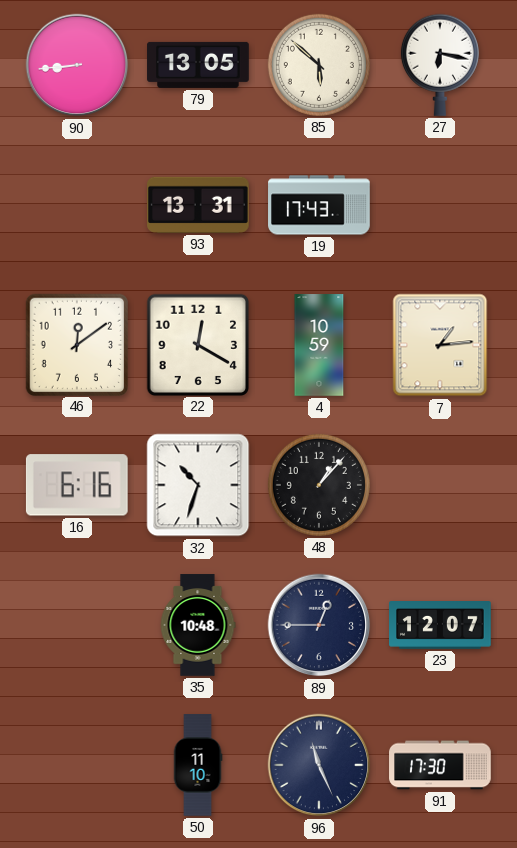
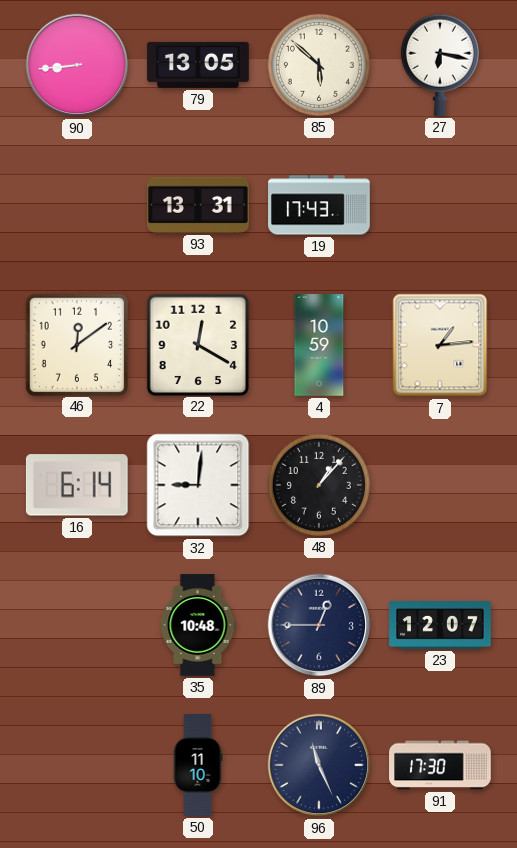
16: 6:16 -> 6:14 (77, 485)
32: 10:33 -> 9:01 (198, 485)
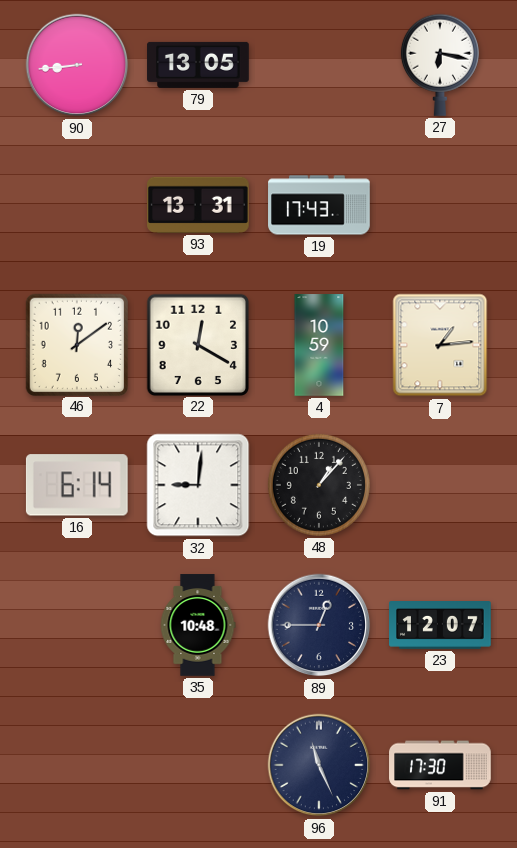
85: 5:52 -> none (319, 65)
50: 11:10 -> none (198, 765)
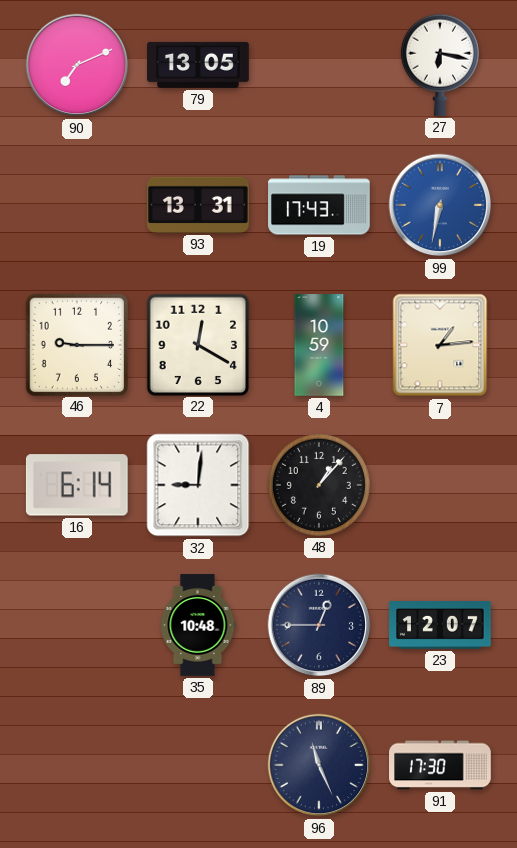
90: 8:44 -> 7:11 (77, 65)
99: none -> 6:32 (440, 205)
46: 12:09 -> 9:15 (76, 344)
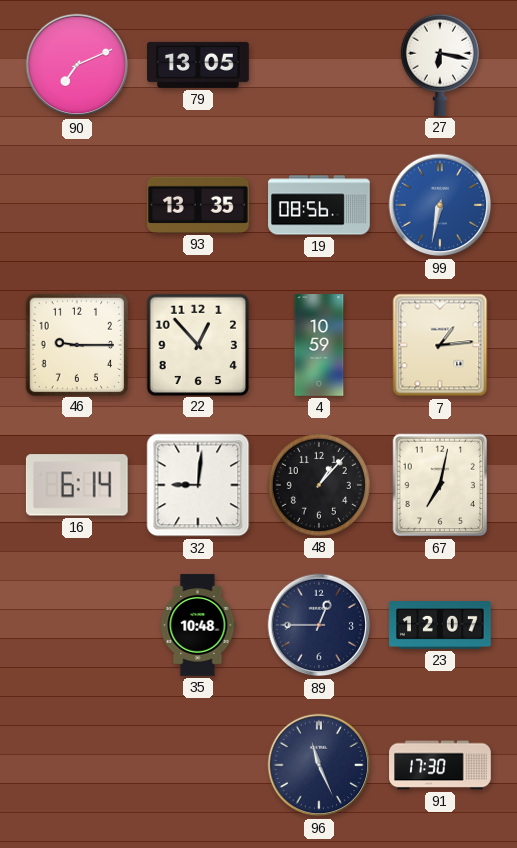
93: 13:31 -> 13:35 (199, 205)
19: 17:43 -> 08:56 (319, 205)
22: 12:20 -> 12:53 (197, 344)
67: none -> 7:02 (440, 485)
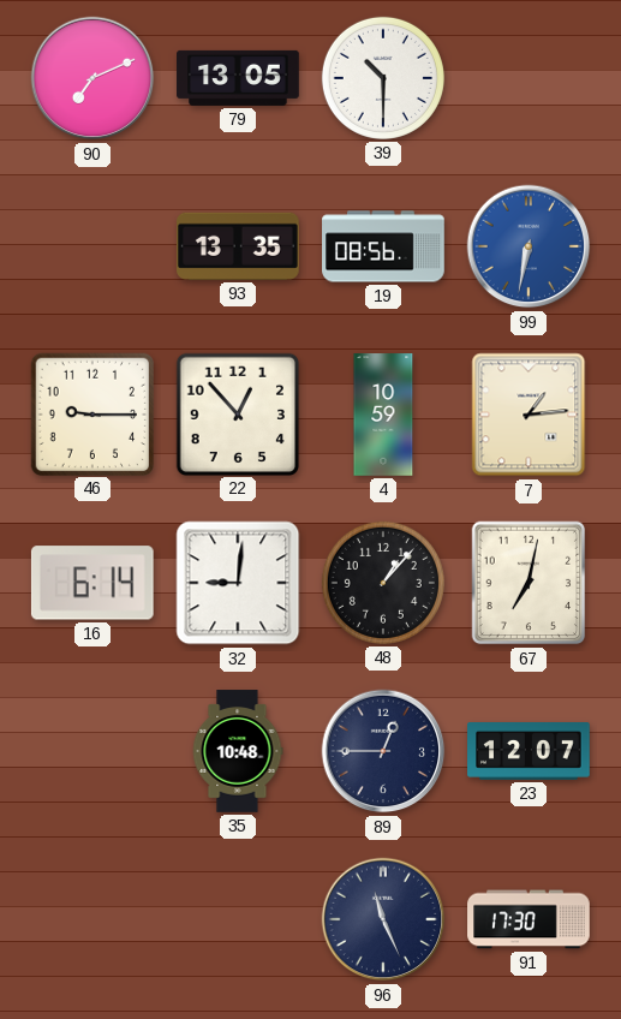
39: none -> 10:30 (383, 78)
27: 6:17 -> none (440, 65)
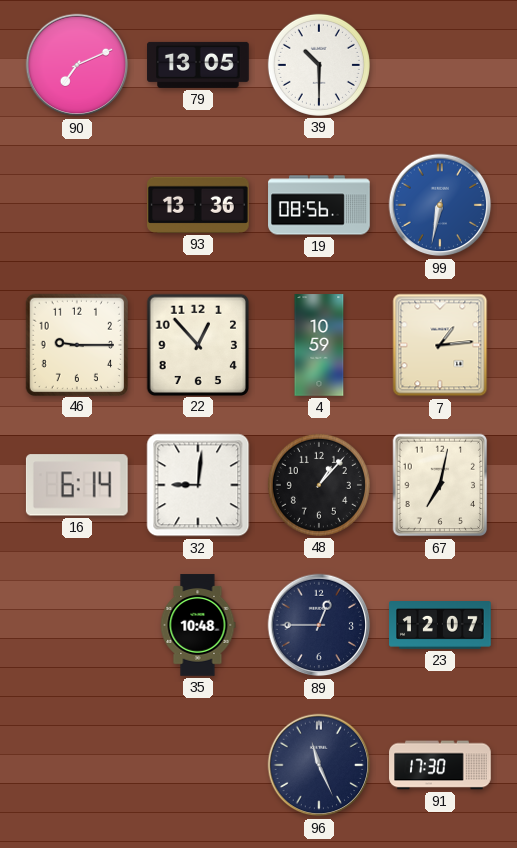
93: 13:35 -> 13:36 (199, 205)
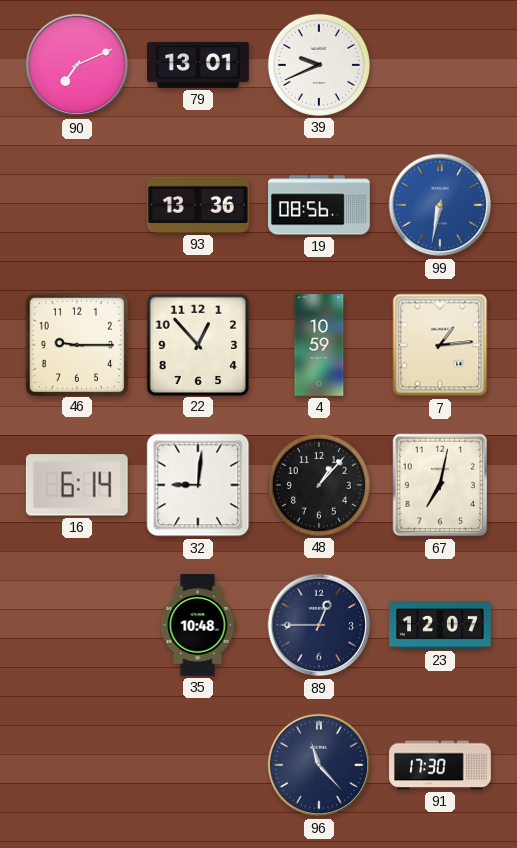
79: 13:05 -> 13:01 (198, 65)
39: 10:30 -> 9:41 (319, 65)
96: 11:26 -> 11:23 (319, 765)
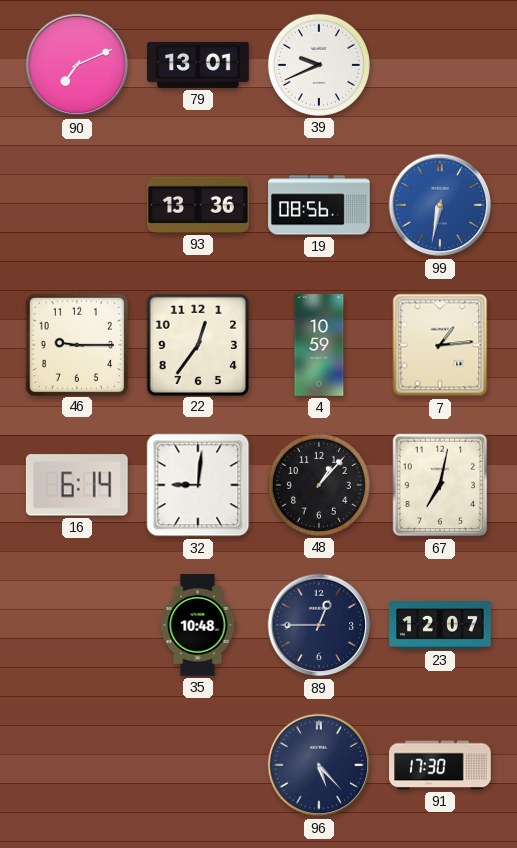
22: 12:53 -> 12:36 (197, 344)
96: 11:23 -> 5:23 (319, 765)
